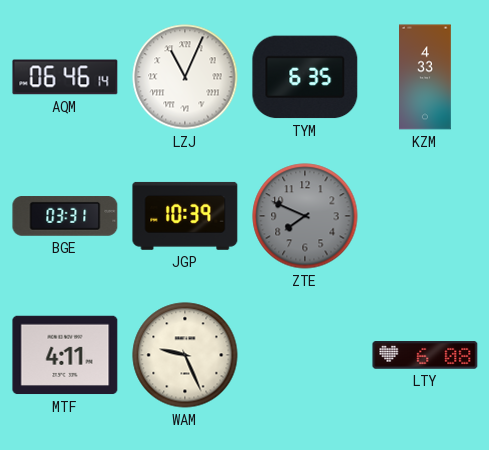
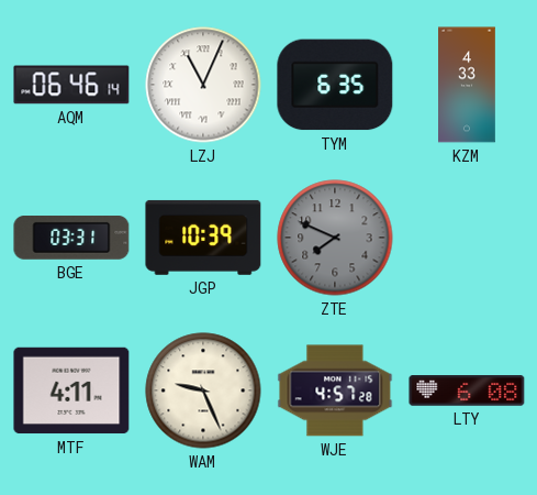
WJE: none -> 4:57 (335, 391)
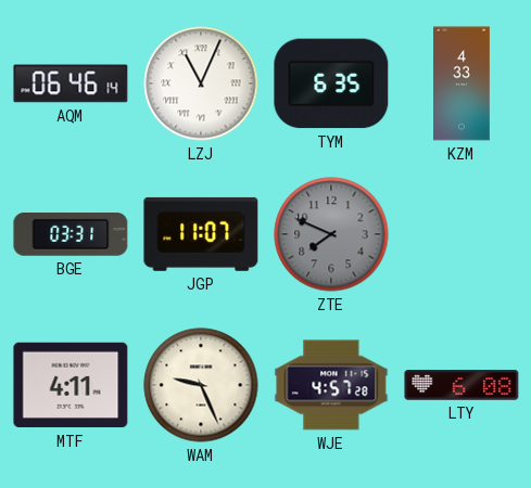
JGP: 10:39 -> 11:07 (201, 234)
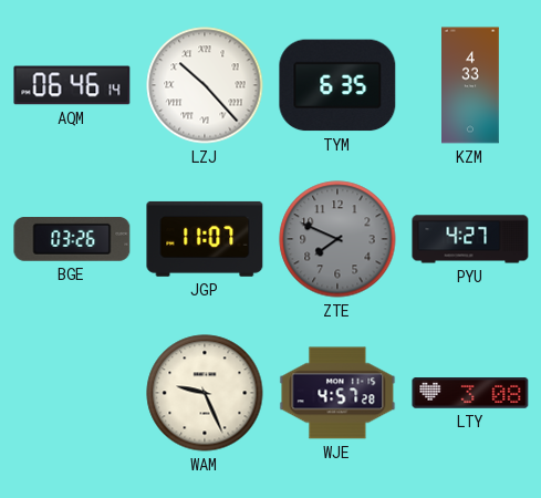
LZJ: 11:04 -> 10:23 (205, 85)
BGE: 03:31 -> 03:26 (72, 240)
PYU: none -> 4:27 (470, 239)
MTF: 4:11 -> none (71, 385)
LTY: 6:08 -> 3:08 (470, 393)
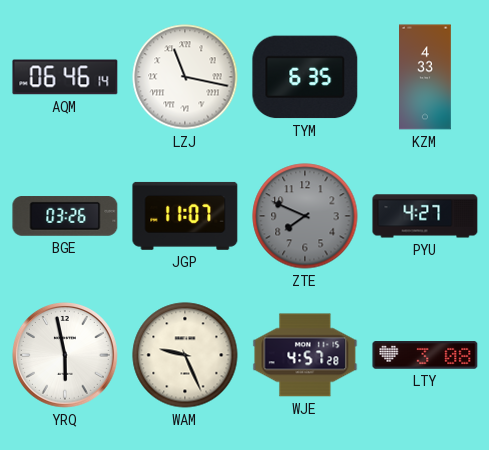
LZJ: 10:23 -> 11:17 (185, 77)
YRQ: none -> 5:58 (66, 356)
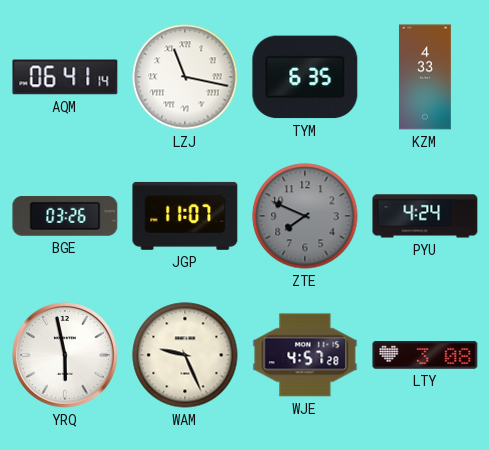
AQM: 06:46 -> 06:41 (65, 77)
PYU: 4:27 -> 4:24 (425, 216)
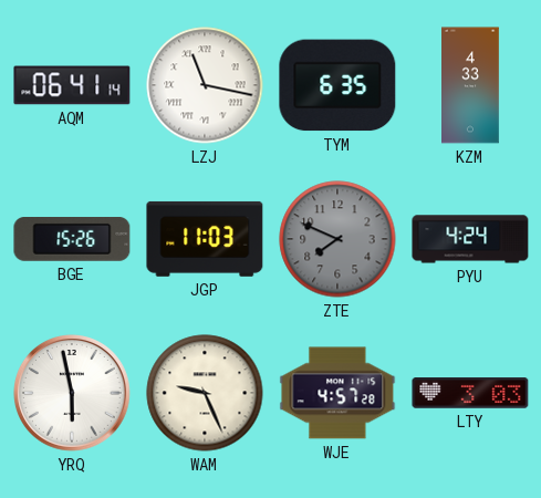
BGE: 03:26 -> 15:26 (72, 240)
JGP: 11:07 -> 11:03 (205, 239)
LTY: 3:08 -> 3:03 (470, 393)
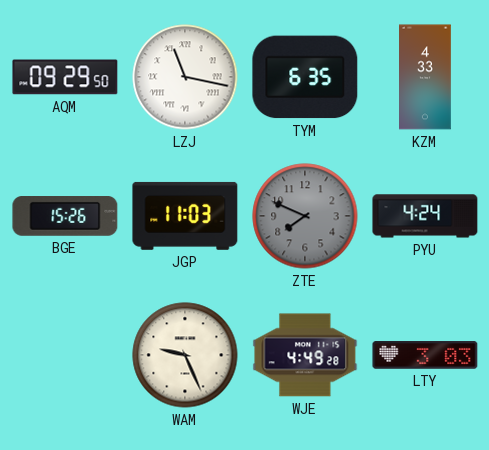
AQM: 06:41 -> 09:29 (65, 77)
YRQ: 5:58 -> none (73, 394)
WJE: 4:57 -> 4:49 (305, 355)
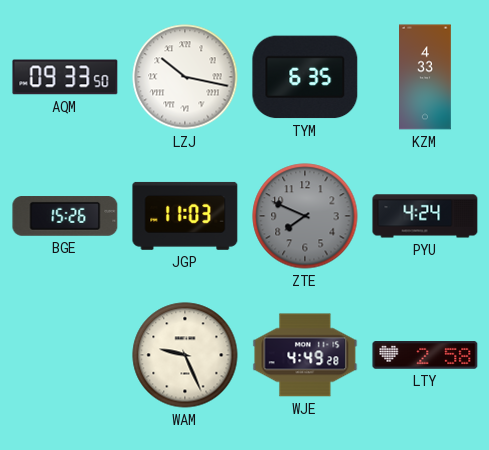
AQM: 09:29 -> 09:33 (65, 77)
LZJ: 11:17 -> 10:17 (185, 77)
LTY: 3:03 -> 2:58 (425, 355)
